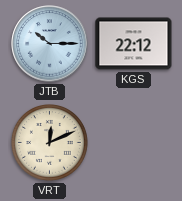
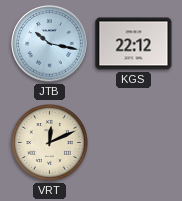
JTB: 10:15 -> 10:17 (50, 44)
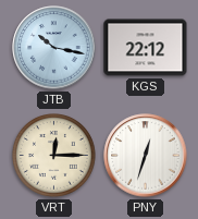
VRT: 12:11 -> 12:15 (54, 156)
PNY: none -> 12:33 (146, 156)
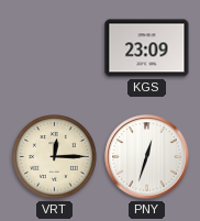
JTB: 10:17 -> none (54, 48)
KGS: 22:12 -> 23:09 (147, 48)
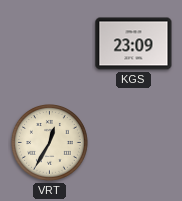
VRT: 12:15 -> 12:35 (50, 143)
PNY: 12:33 -> none (147, 157)
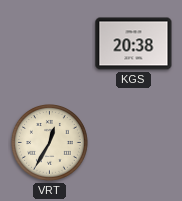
KGS: 23:09 -> 20:38 (134, 44)
